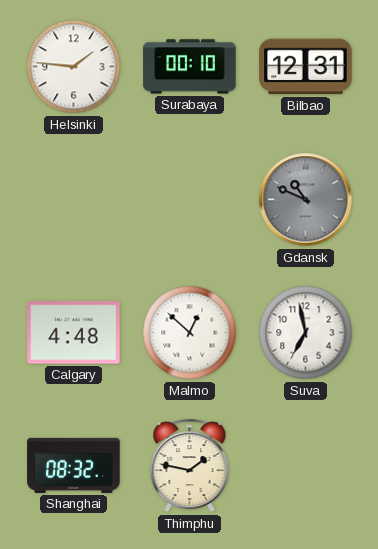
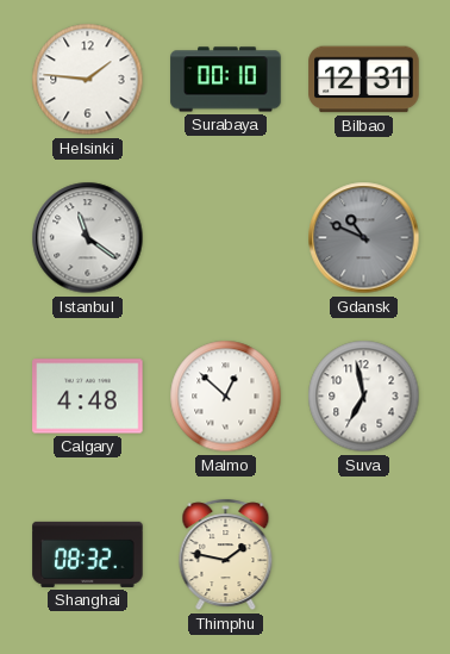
Istanbul: none -> 11:21 (88, 238)
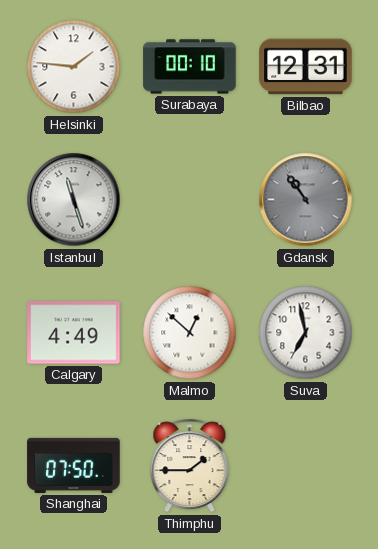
Istanbul: 11:21 -> 11:27 (74, 200)
Gdansk: 10:49 -> 10:54 (306, 200)
Calgary: 4:48 -> 4:49 (74, 333)
Shanghai: 08:32 -> 07:50 (74, 465)
Thimphu: 1:47 -> 1:45 (190, 466)
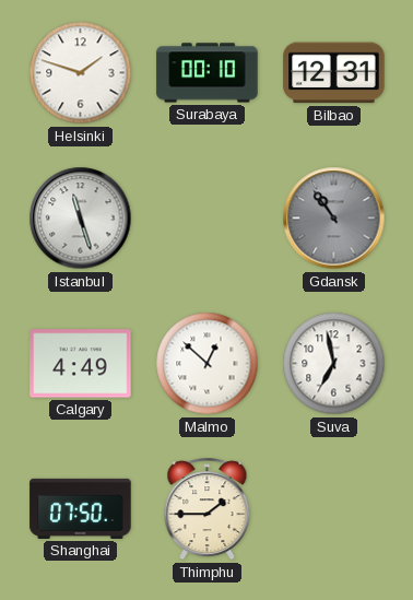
Helsinki: 1:46 -> 1:48 (81, 73)
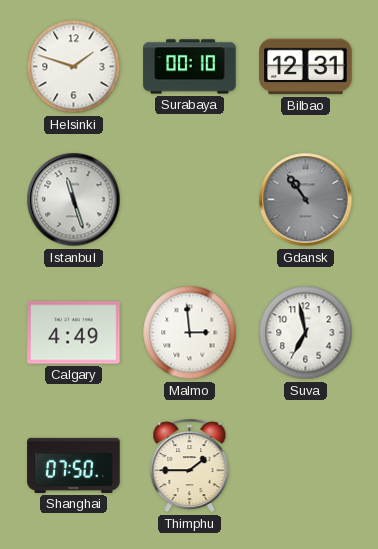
Malmo: 12:52 -> 2:59 (190, 333)
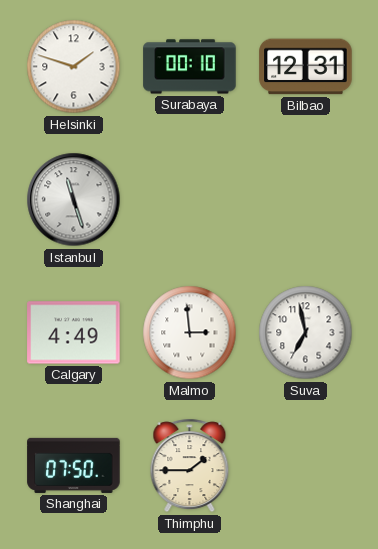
Gdansk: 10:54 -> none (306, 200)
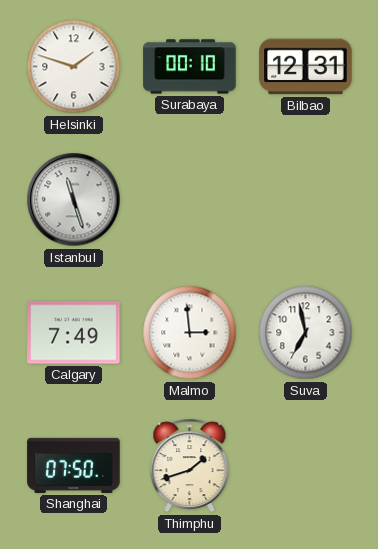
Calgary: 4:49 -> 7:49 (74, 333)
Thimphu: 1:45 -> 1:42 (190, 466)
